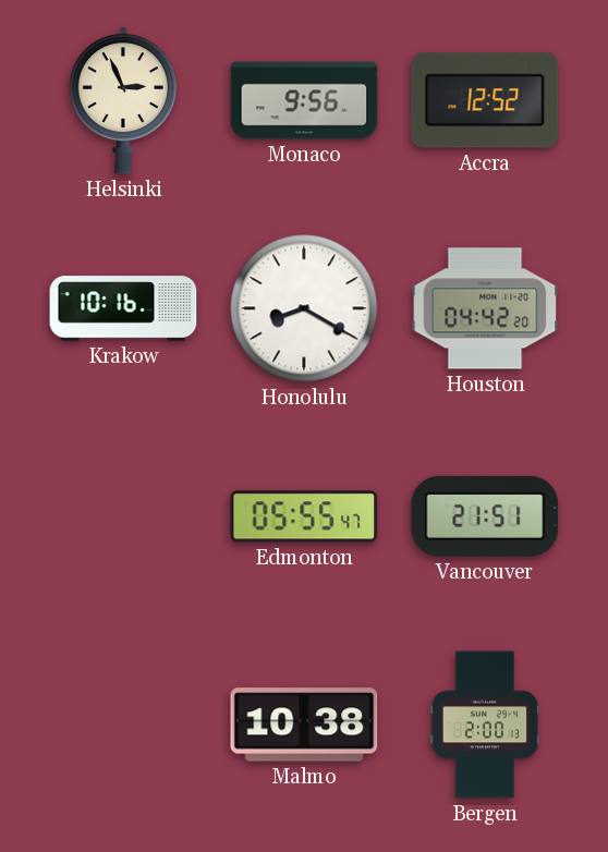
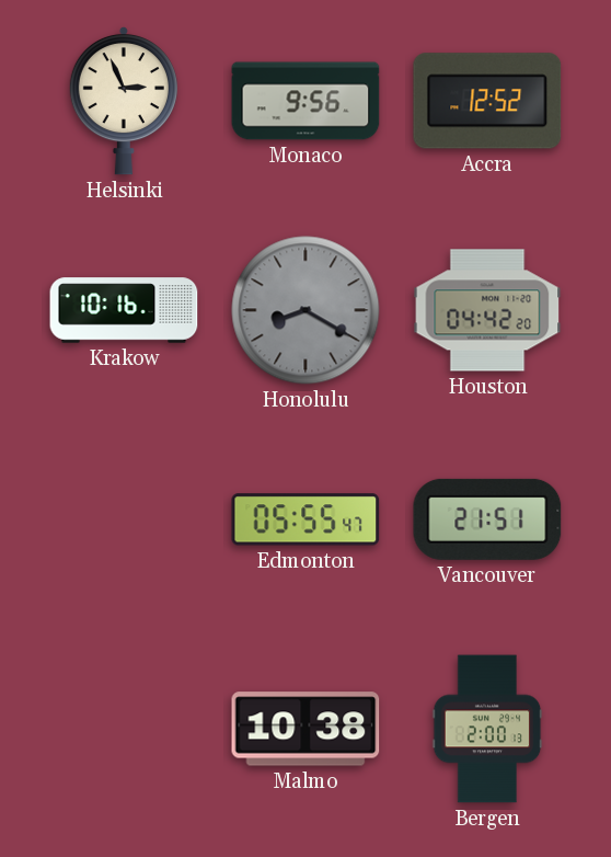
Honolulu dial: white -> grey (305, 310)
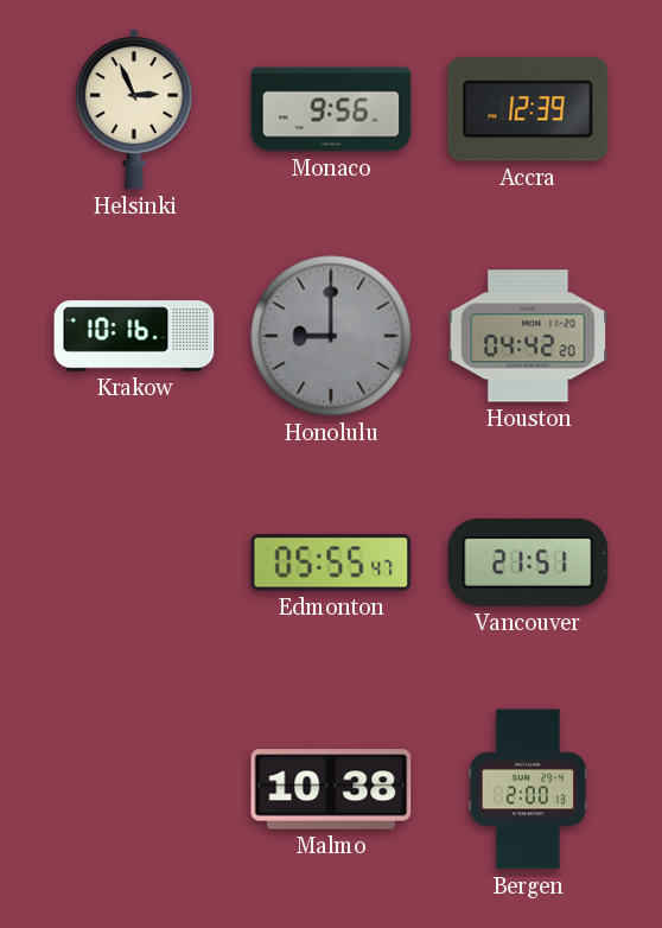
Accra: 12:52 -> 12:39 (528, 109)
Honolulu: 8:20 -> 9:00 (331, 336)
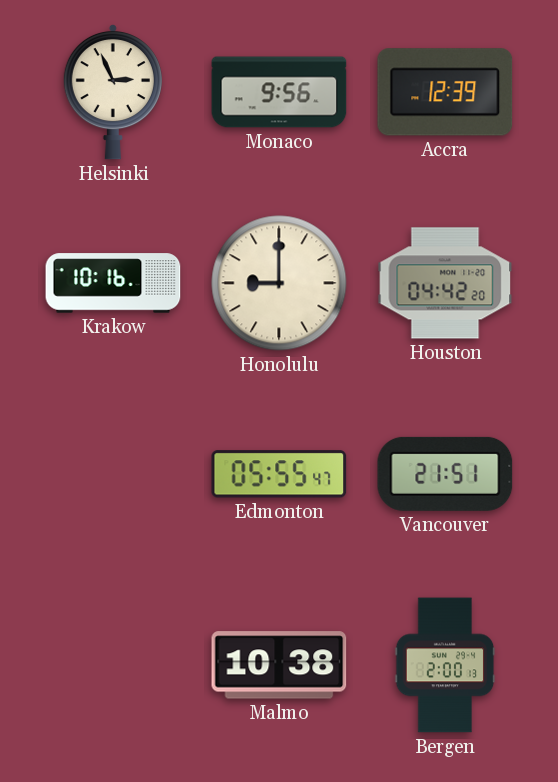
Honolulu dial: grey -> cream (279, 283)
